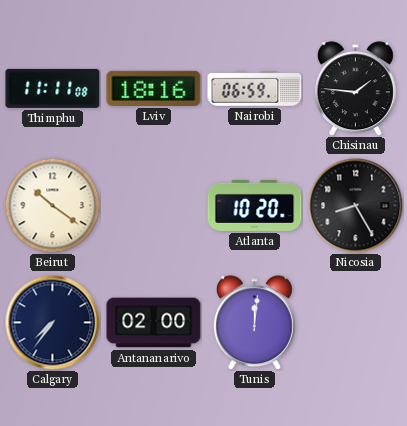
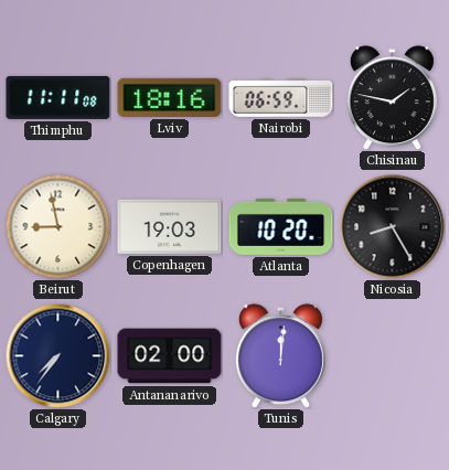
Chisinau: 1:46 -> 1:47 (392, 98)
Beirut: 10:21 -> 8:58 (57, 226)
Copenhagen: none -> 19:03 (170, 226)
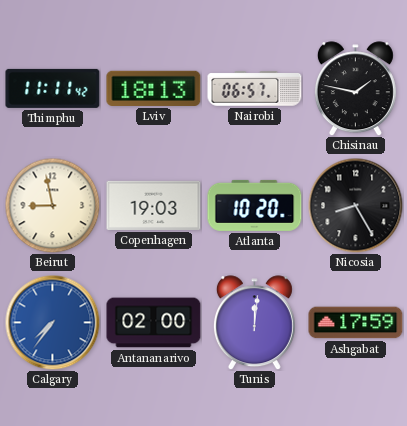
Thimphu: 11:11:08 -> 11:11:42 (53, 88)
Lviv: 18:16 -> 18:13 (154, 88)
Nairobi: 06:59 -> 06:57 (255, 89)
Calgary dial: navy -> blue (52, 322)
Ashgabat: none -> 17:59 (356, 323)
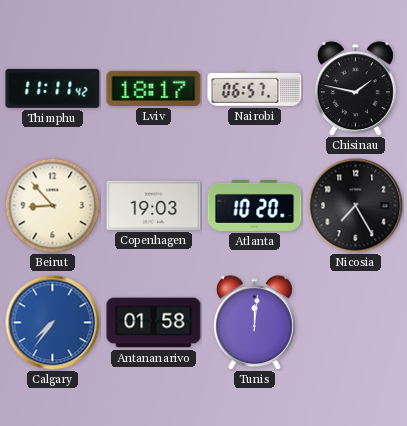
Lviv: 18:13 -> 18:17 (154, 88)
Beirut: 8:58 -> 8:53 (52, 205)
Nicosia: 8:25 -> 7:25 (355, 205)
Antananarivo: 02:00 -> 01:58 (154, 323)
Ashgabat: 17:59 -> none (356, 323)
